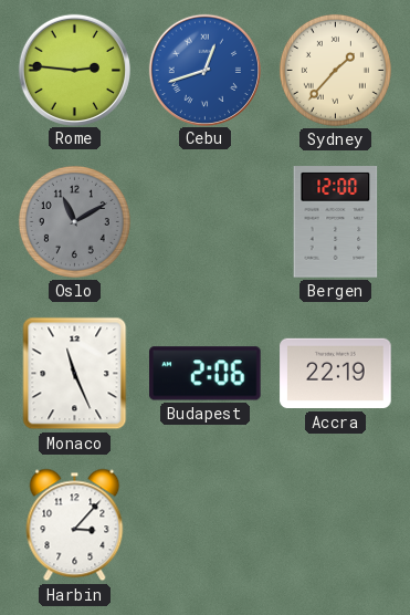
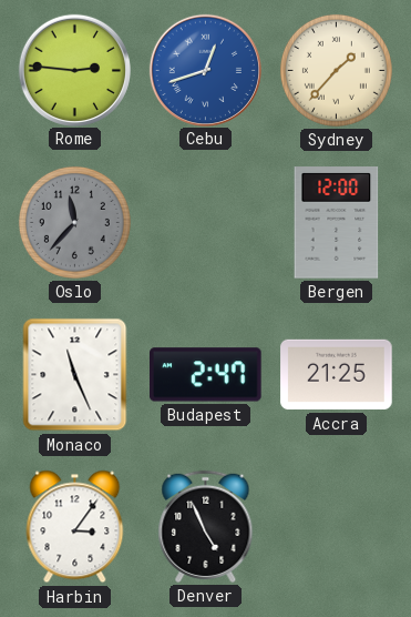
Oslo: 11:10 -> 11:37 (74, 222)
Budapest: 2:06 -> 2:47 (206, 375)
Accra: 22:19 -> 21:25 (337, 375)
Harbin: 3:07 -> 3:06 (75, 527)
Denver: none -> 4:56 (206, 526)
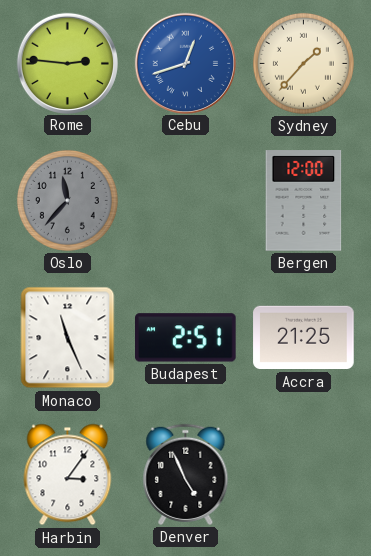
Budapest: 2:47 -> 2:51 (186, 338)
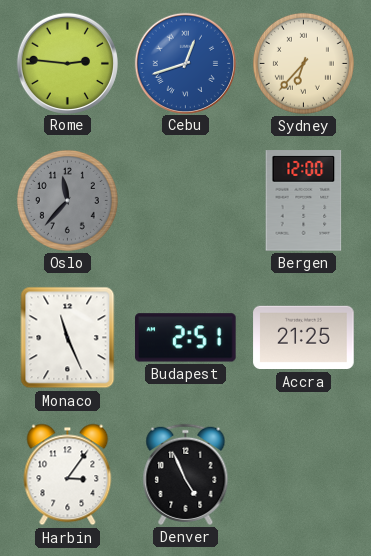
Sydney: 1:37 -> 6:37 (303, 63)
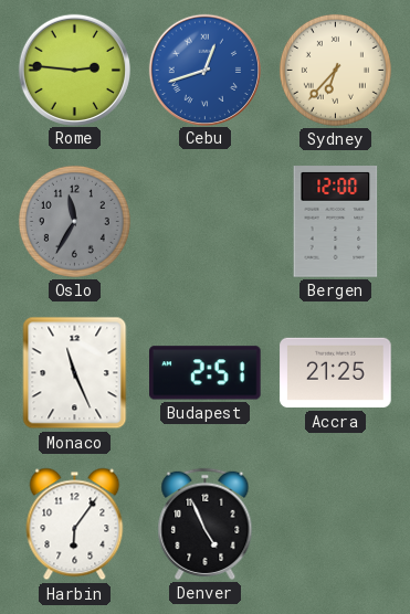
Oslo: 11:37 -> 11:35 (74, 221)
Harbin: 3:06 -> 6:06 (75, 525)
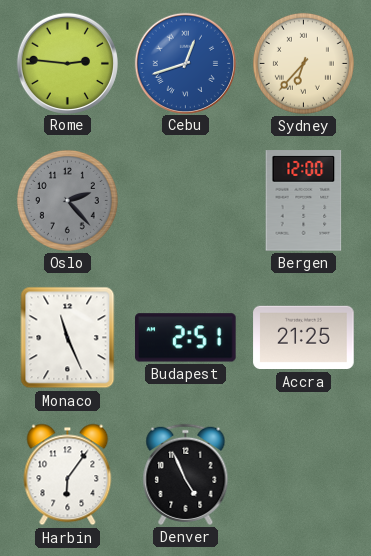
Oslo: 11:35 -> 2:23 (67, 200)
